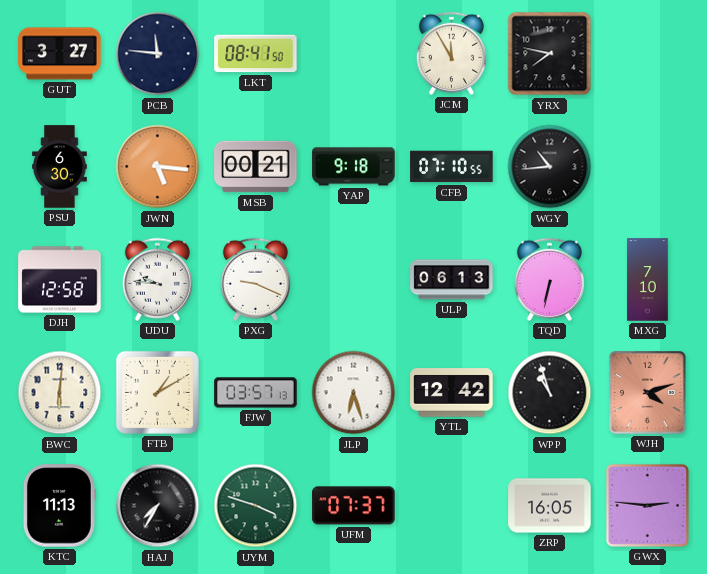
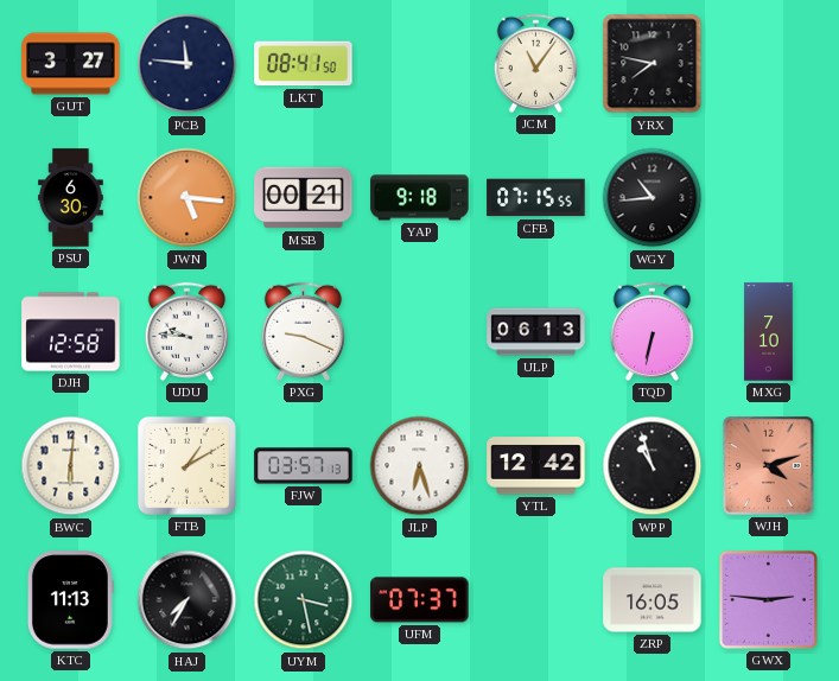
JCM: 11:55 -> 11:06 (535, 63)
CFB: 07:10 -> 07:15 (536, 198)
UYM: 3:48 -> 3:28 (304, 600)
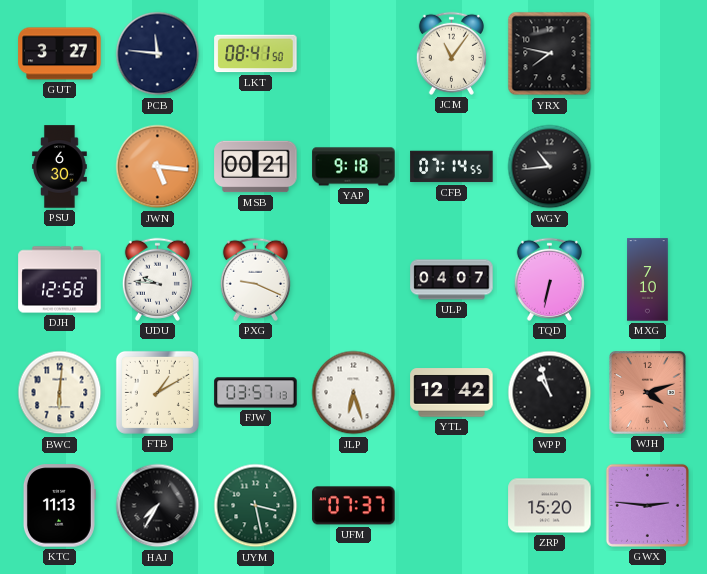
CFB: 07:15 -> 07:14 (452, 167)
ULP: 06:13 -> 04:07 (452, 280)
ZRP: 16:05 -> 15:20 (550, 506)
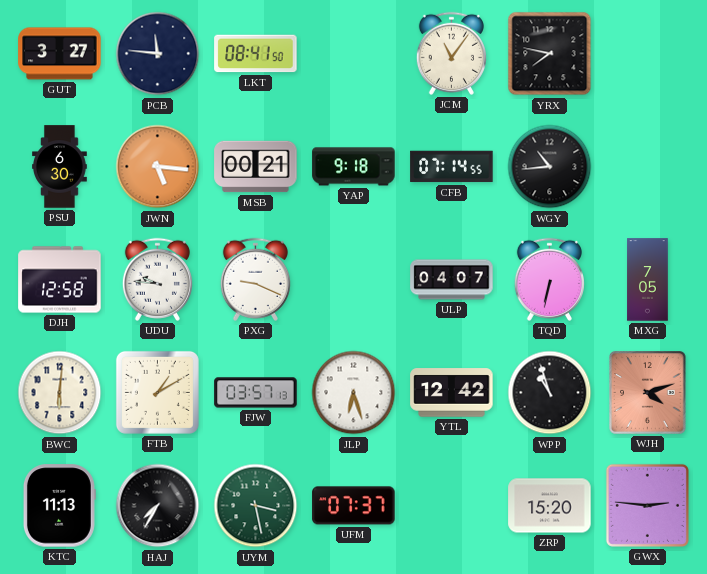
MXG: 7:10 -> 7:05 (648, 280)
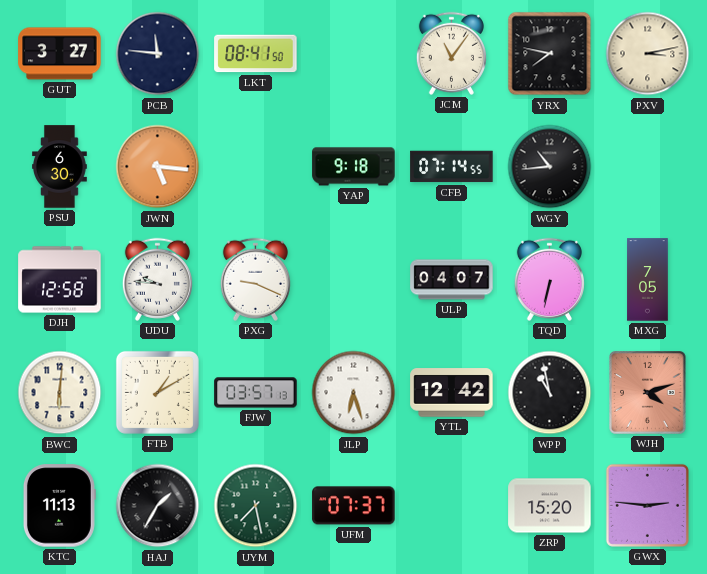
PXV: none -> 3:13 (648, 54)
MSB: 00:21 -> none (256, 167)
WPP: 10:57 -> 10:58 (550, 393)
HAJ: 7:35 -> 1:35 (158, 506)
UYM: 3:28 -> 7:28 (256, 506)
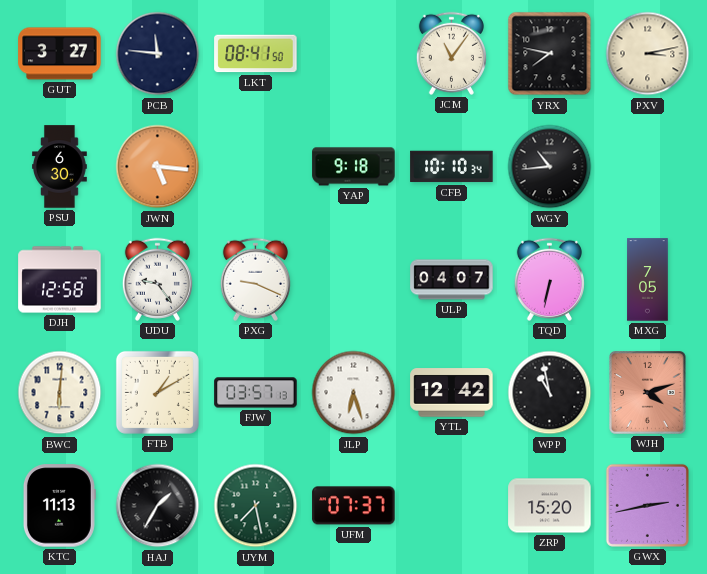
CFB: 07:14 -> 10:10 (452, 167)
UDU: 9:46 -> 9:24 (157, 279)
GWX: 2:46 -> 2:43 (647, 505)
